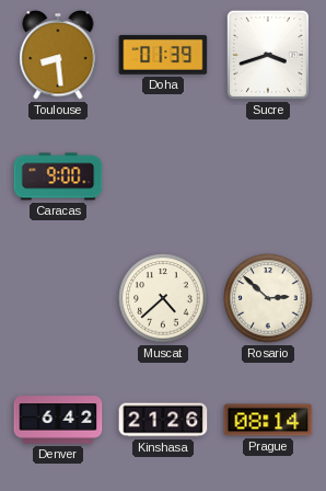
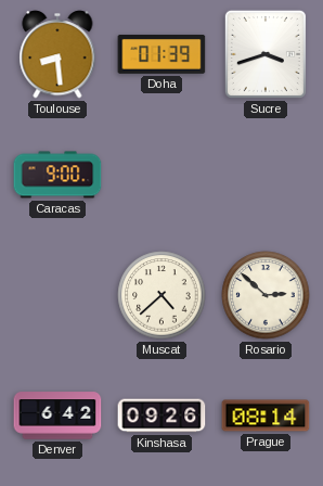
Kinshasa: 21:26 -> 09:26 (161, 415)
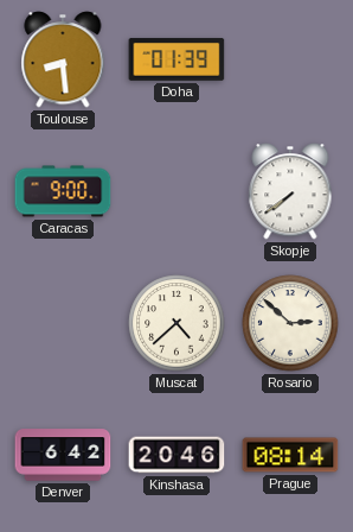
Sucre: 3:42 -> none (266, 54)
Skopje: none -> 7:39 (290, 191)
Kinshasa: 09:26 -> 20:46 (176, 455)
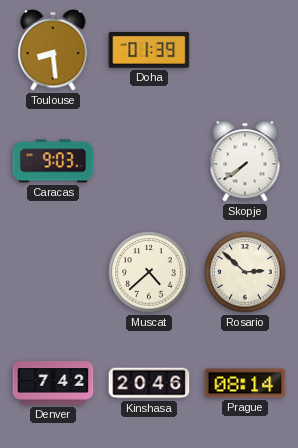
Caracas: 9:00 -> 9:03 (53, 161)
Denver: 6:42 -> 7:42 (53, 383)
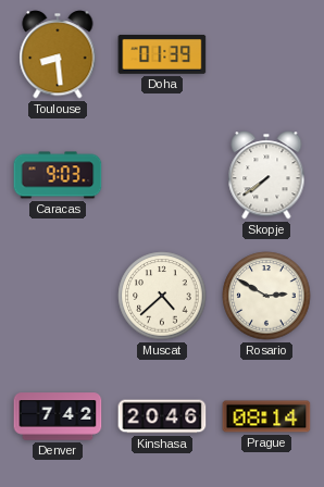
Rosario: 2:52 -> 2:50 (266, 296)
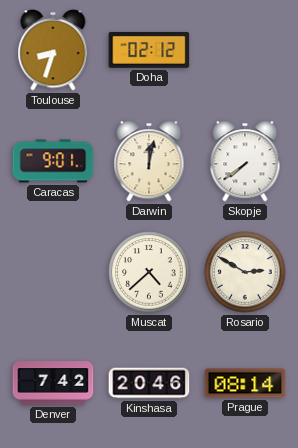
Toulouse: 8:29 -> 8:33 (53, 50)
Doha: 01:39 -> 02:12 (149, 50)
Caracas: 9:03 -> 9:01 (53, 161)
Darwin: none -> 12:02 (149, 161)
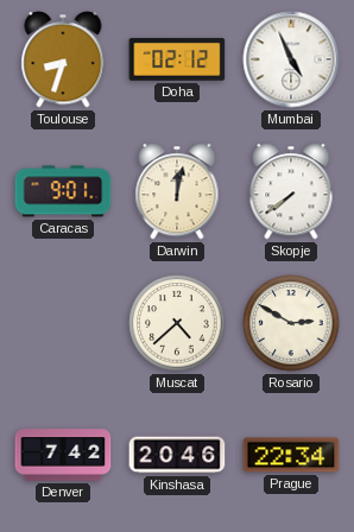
Mumbai: none -> 4:56 (291, 59)
Prague: 08:14 -> 22:34 (291, 455)
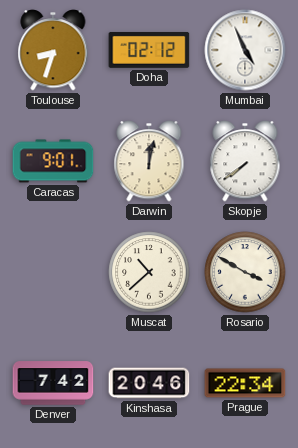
Muscat: 4:38 -> 10:38 (149, 272)
Rosario: 2:50 -> 3:50 (245, 272)
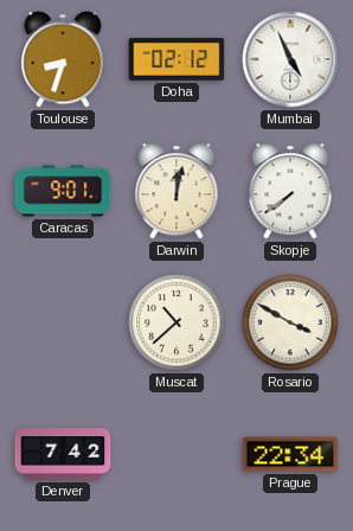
Kinshasa: 20:46 -> none (149, 383)
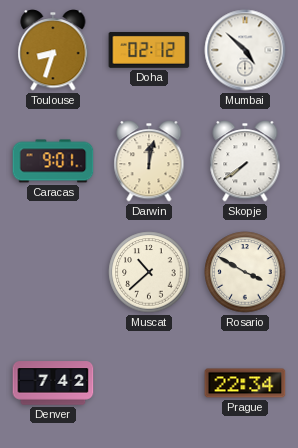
Mumbai: 4:56 -> 4:52 (245, 50)
